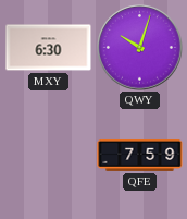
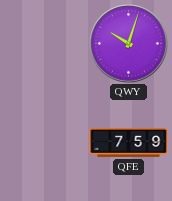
MXY: 6:30 -> none (49, 48)
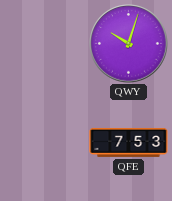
QFE: 7:59 -> 7:53 (129, 142)
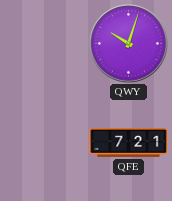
QFE: 7:53 -> 7:21 (129, 142)
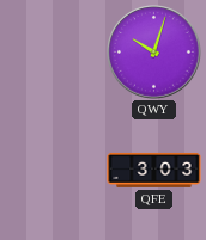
QFE: 7:21 -> 3:03 (154, 170)
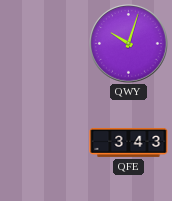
QFE: 3:03 -> 3:43 (129, 142)
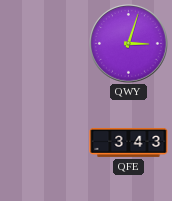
QWY: 10:03 -> 3:03 (129, 44)
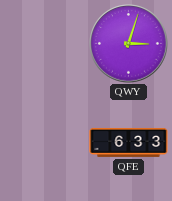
QFE: 3:43 -> 6:33 (129, 142)
